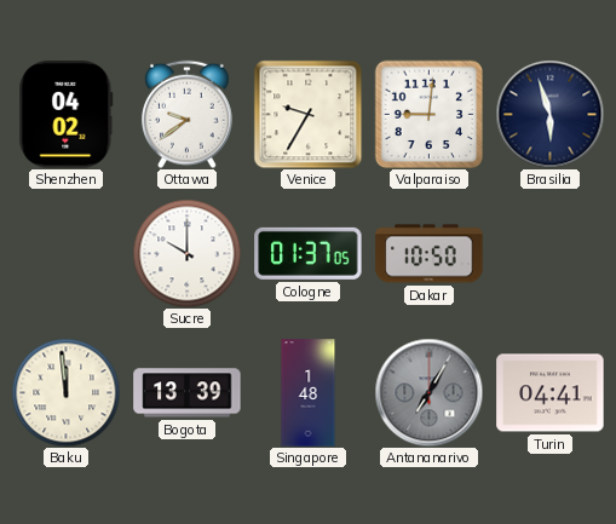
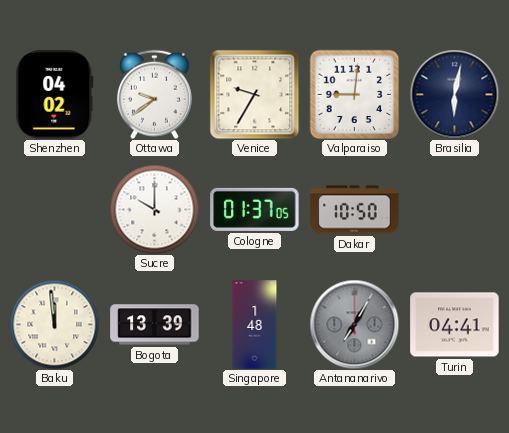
Brasilia: 5:57 -> 6:02 (454, 94)
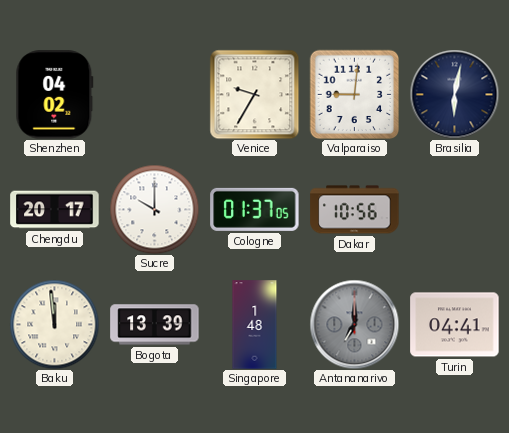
Ottawa: 9:39 -> none (154, 94)
Chengdu: none -> 20:17 (55, 210)
Dakar: 10:50 -> 10:56 (355, 210)
Antananarivo: 7:05 -> 7:00 (354, 324)
